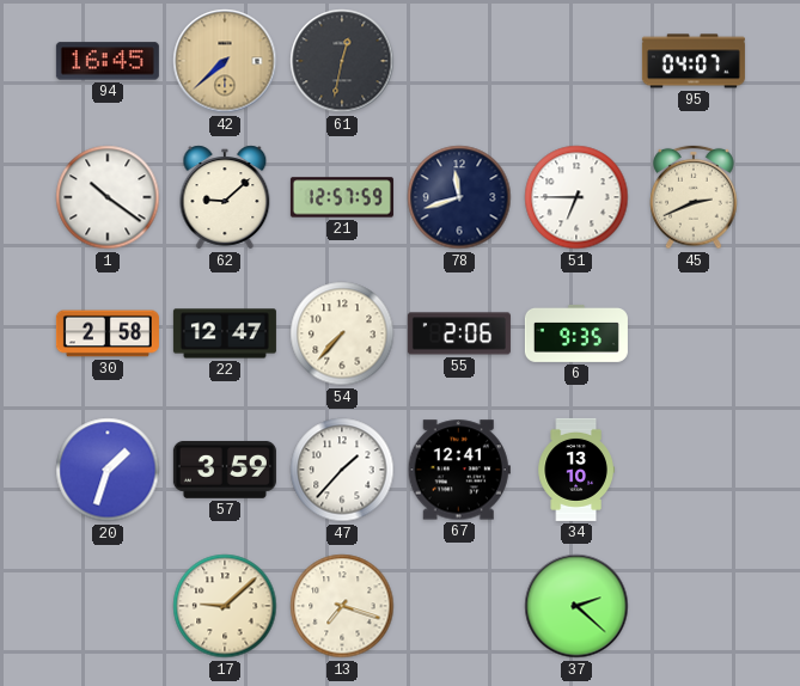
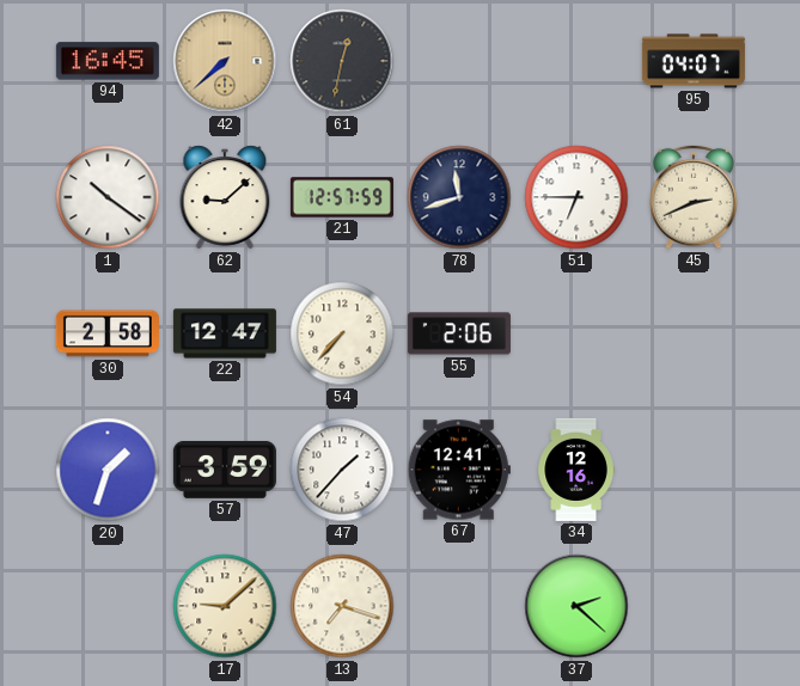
6: 9:35 -> none (576, 333)
34: 13:10 -> 12:16 (576, 470)
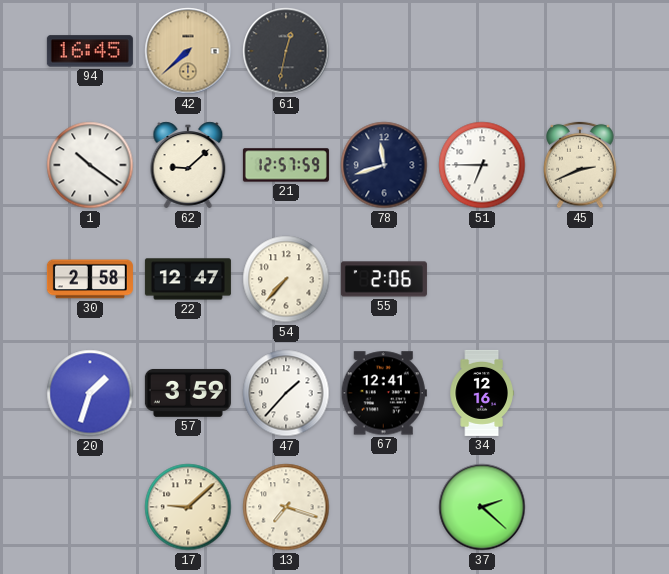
95: 04:07 -> none (694, 61)
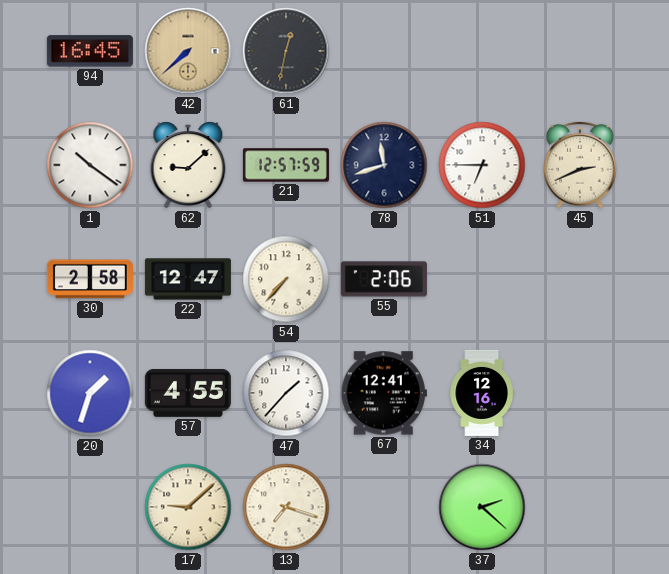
57: 3:59 -> 4:55 (188, 393)
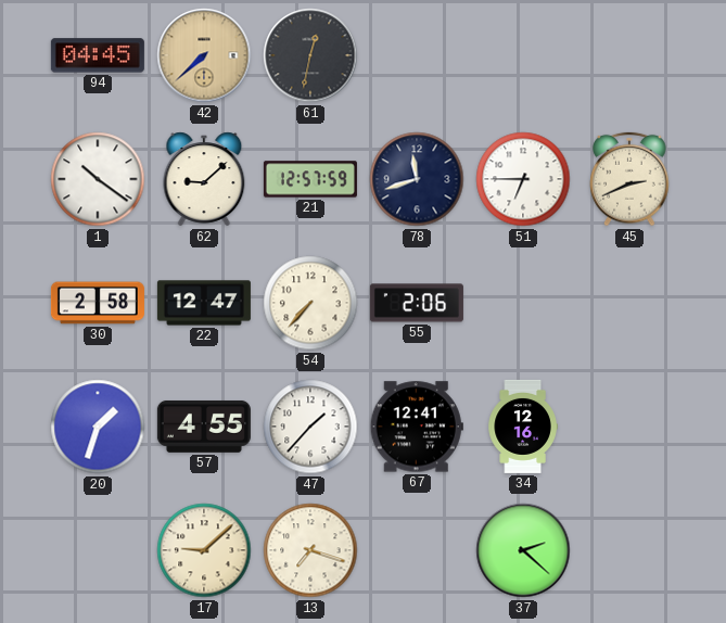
94: 16:45 -> 04:45 (98, 55)
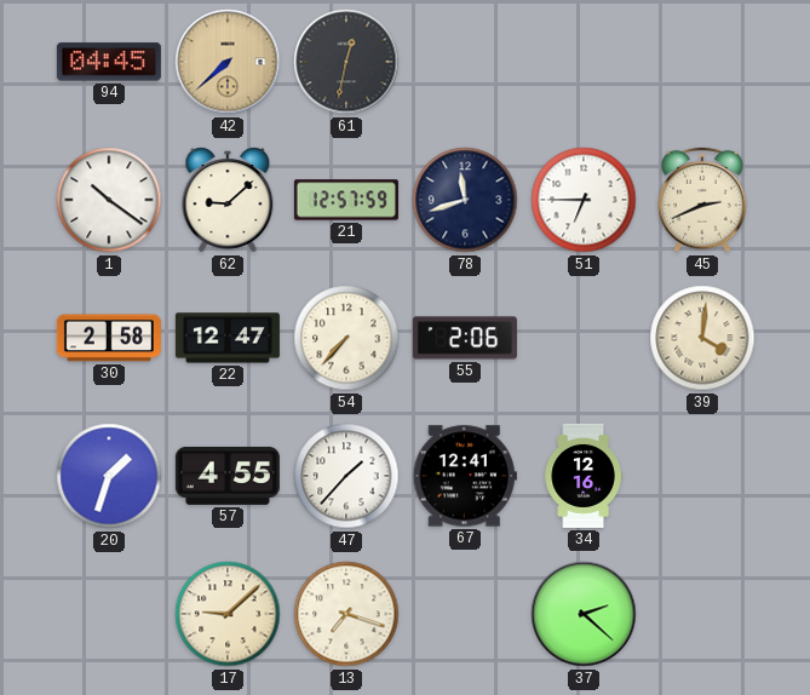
39: none -> 4:01 (702, 338)
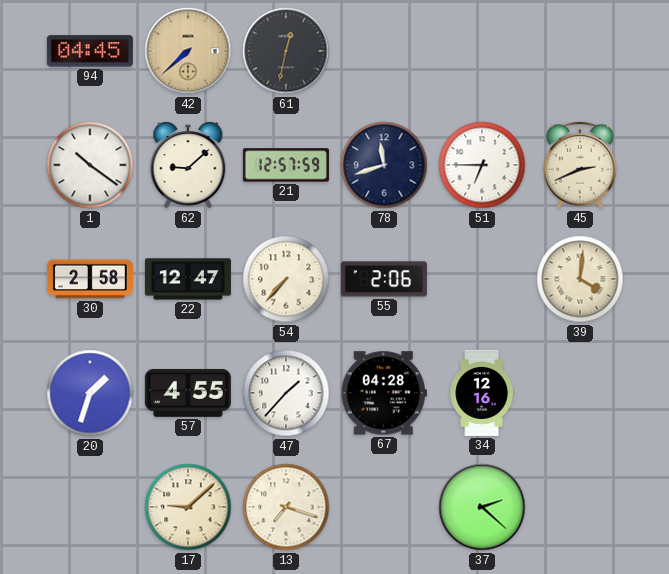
67: 12:41 -> 04:28 (384, 393)
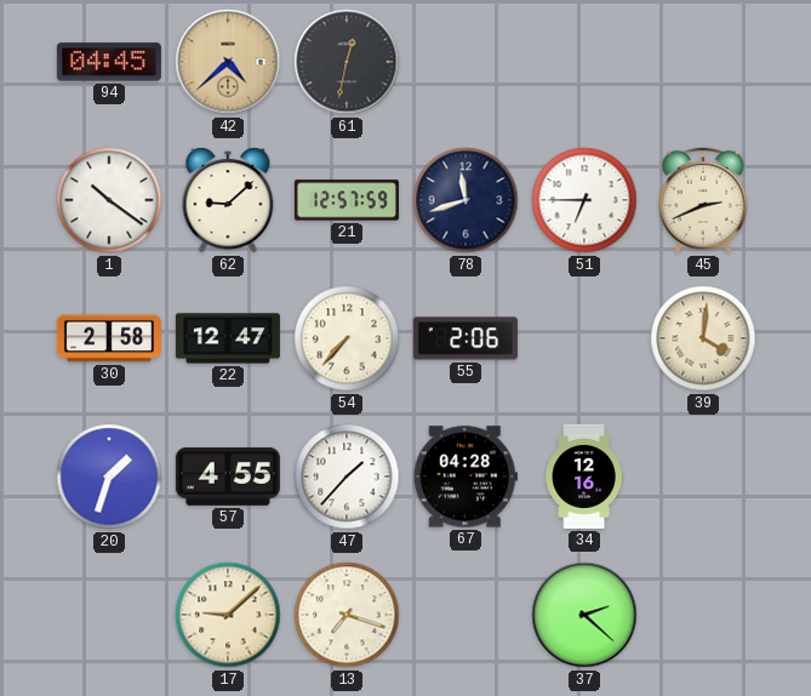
42: 7:38 -> 4:38 (228, 62)
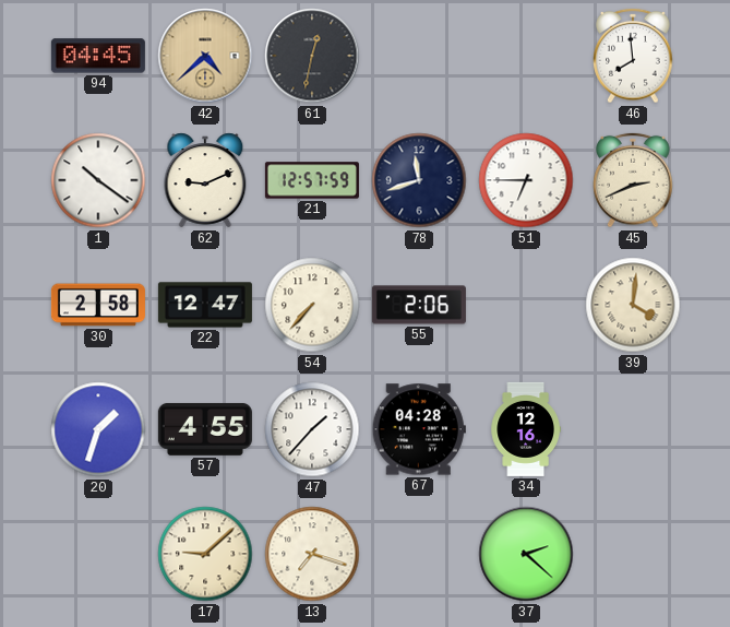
46: none -> 7:59 (633, 56)
62: 9:08 -> 9:11 (205, 180)
